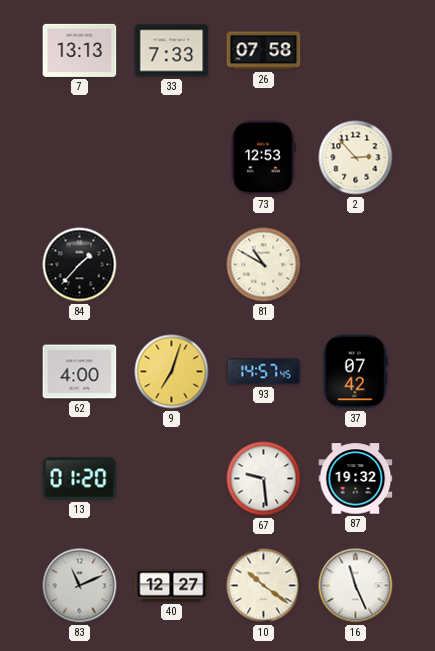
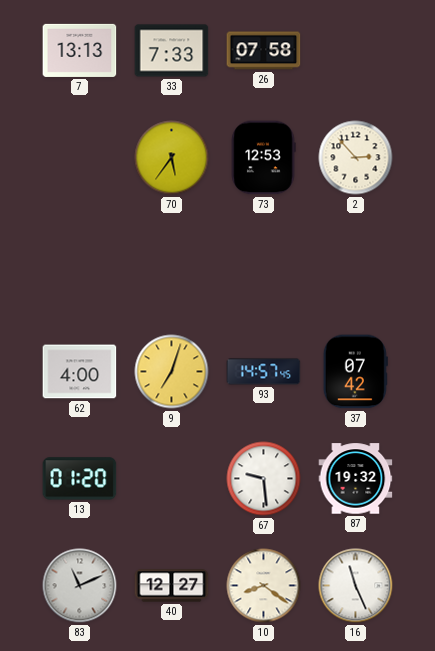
70: none -> 5:36 (172, 158)
84: 1:37 -> none (80, 265)
81: 10:50 -> none (264, 265)
10: 10:21 -> 8:21 (264, 586)
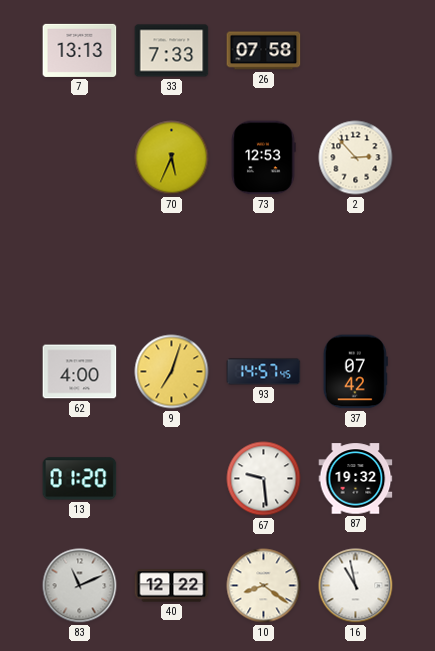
70: 5:36 -> 5:34 (172, 158)
40: 12:27 -> 12:22 (172, 586)
16: 11:26 -> 10:58 (356, 586)
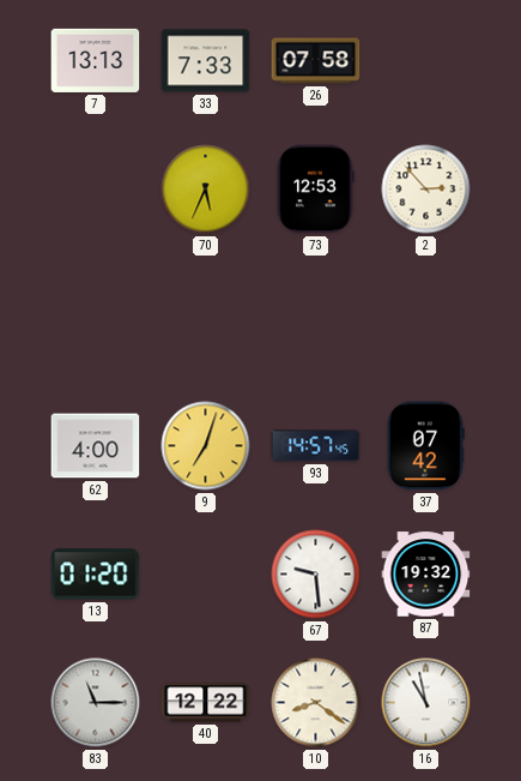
83: 11:11 -> 11:15 (96, 703)
